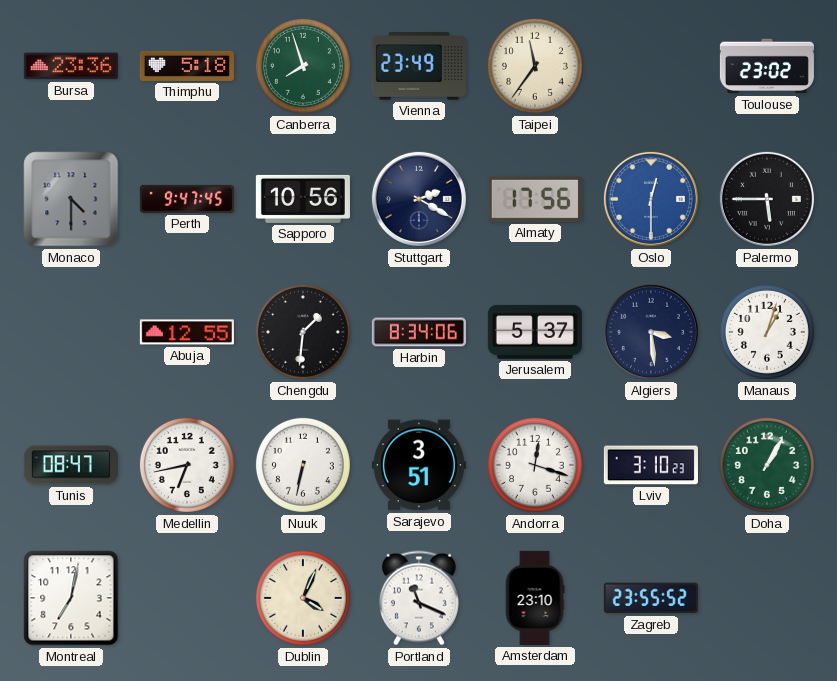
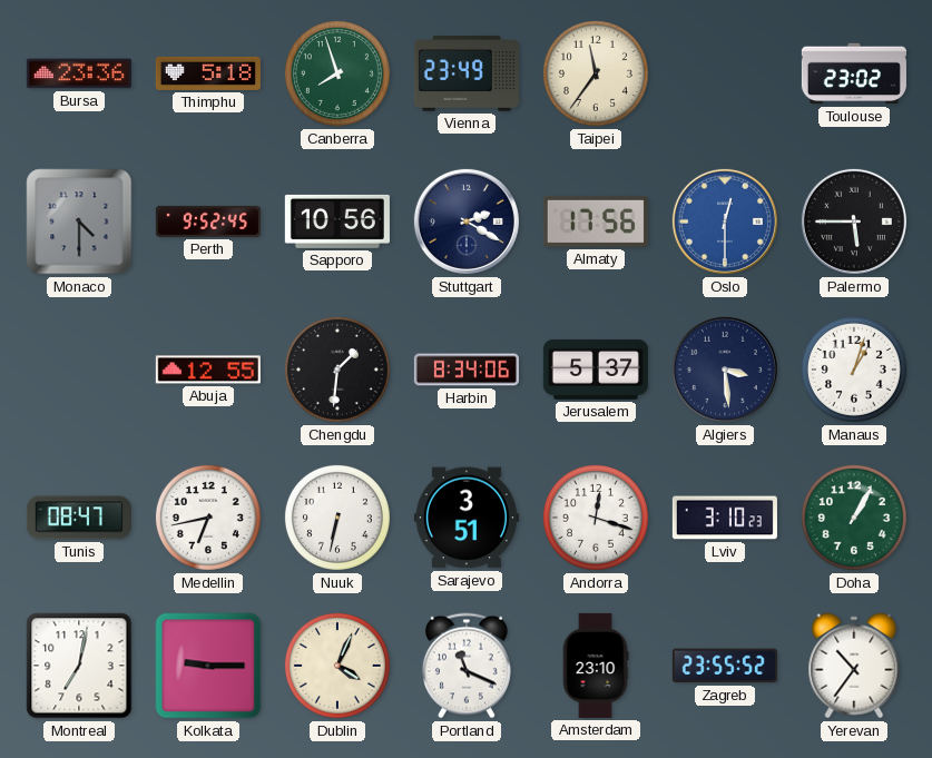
Perth: 9:47 -> 9:52 (208, 222)
Kolkata: none -> 9:15 (208, 666)
Yerevan: none -> 10:36 (854, 666)
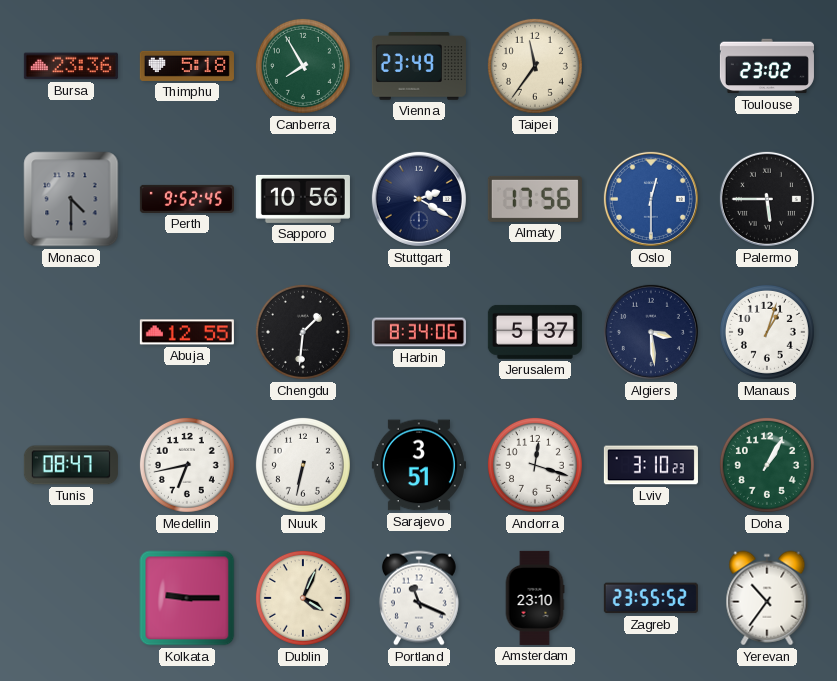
Canberra: 7:57 -> 7:55 (303, 66)
Montreal: 7:02 -> none (79, 666)
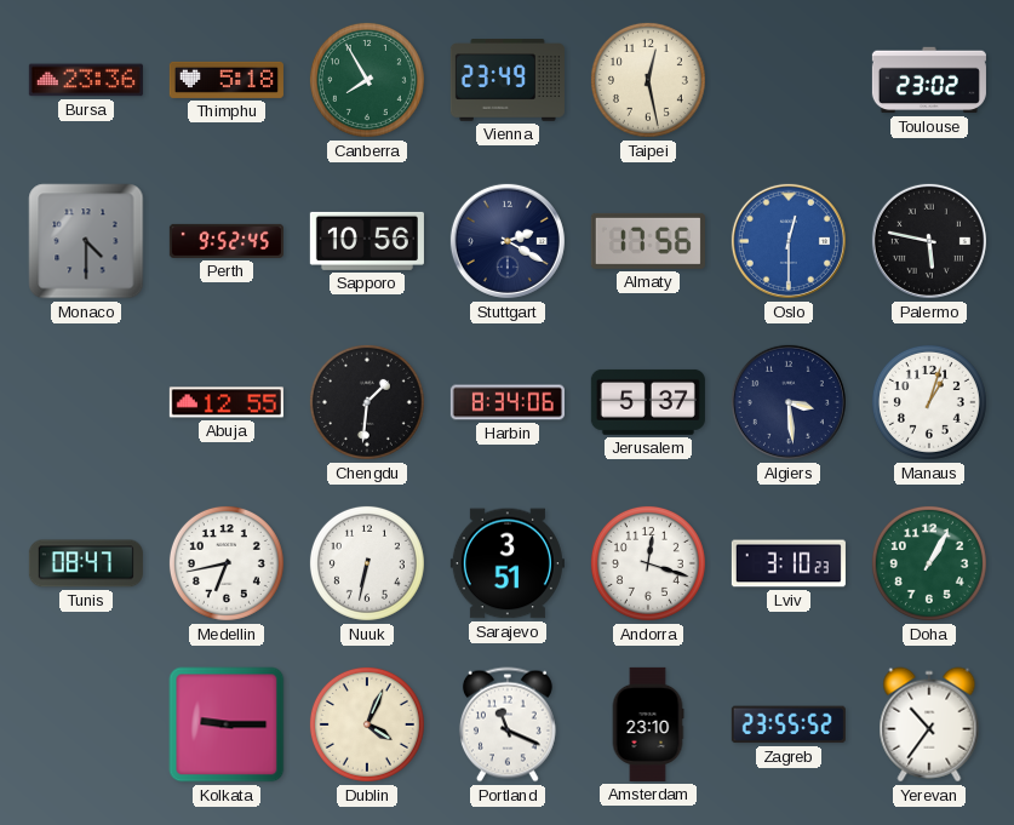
Taipei: 11:36 -> 12:28 (648, 80)
Palermo: 5:45 -> 5:47 (929, 241)
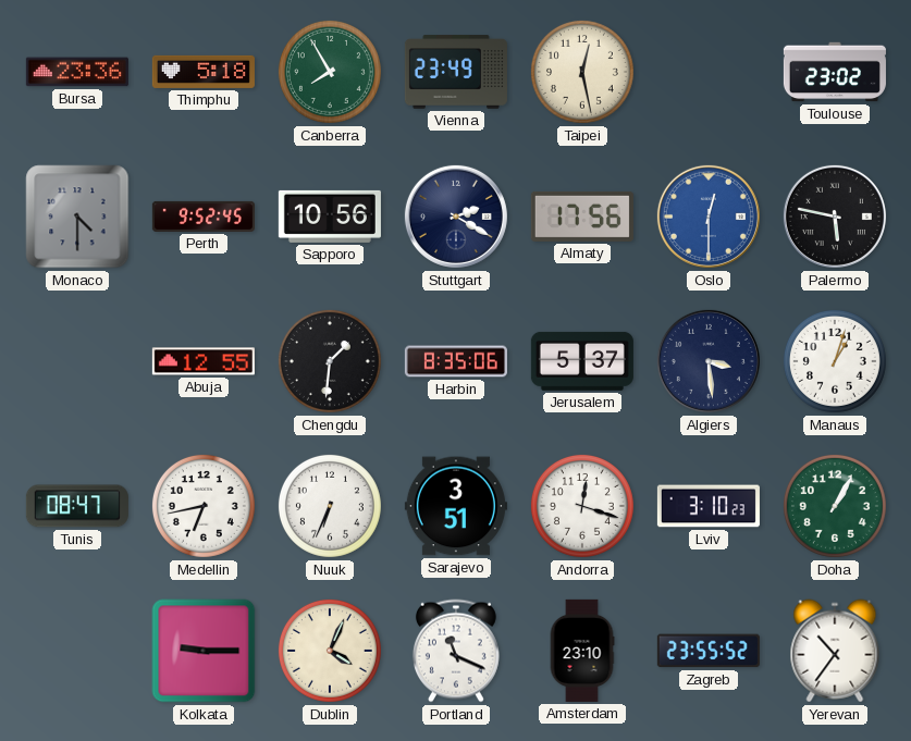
Harbin: 8:34 -> 8:35 (456, 361)
Nuuk: 6:32 -> 6:34 (330, 506)
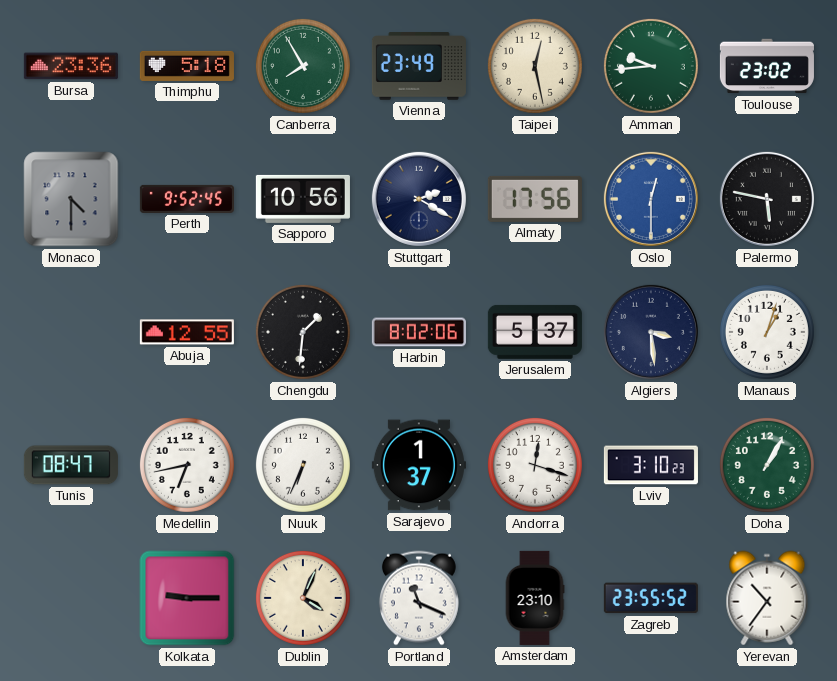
Amman: none -> 9:44 (651, 66)
Harbin: 8:35 -> 8:02 (419, 332)
Sarajevo: 3:51 -> 1:37 (419, 465)
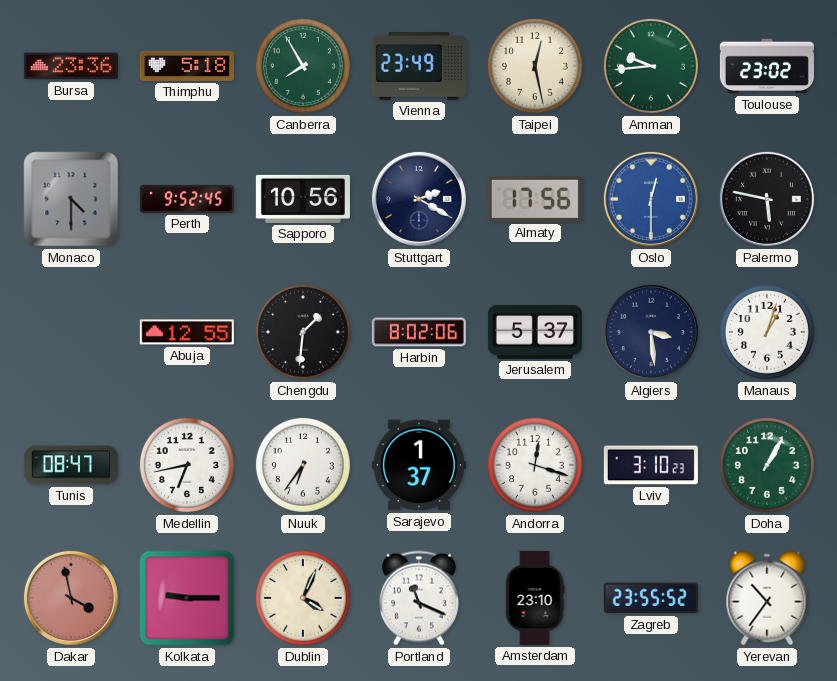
Nuuk: 6:34 -> 6:36 (303, 465)
Dakar: none -> 3:58 (71, 598)
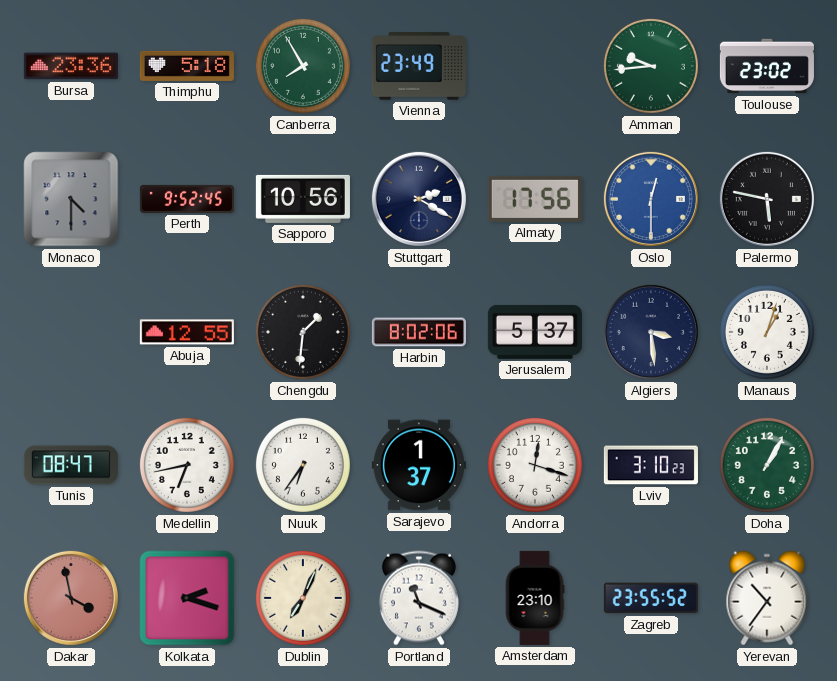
Taipei: 12:28 -> none (535, 66)
Kolkata: 9:15 -> 2:18 (187, 598)
Dublin: 4:04 -> 7:04 (303, 598)
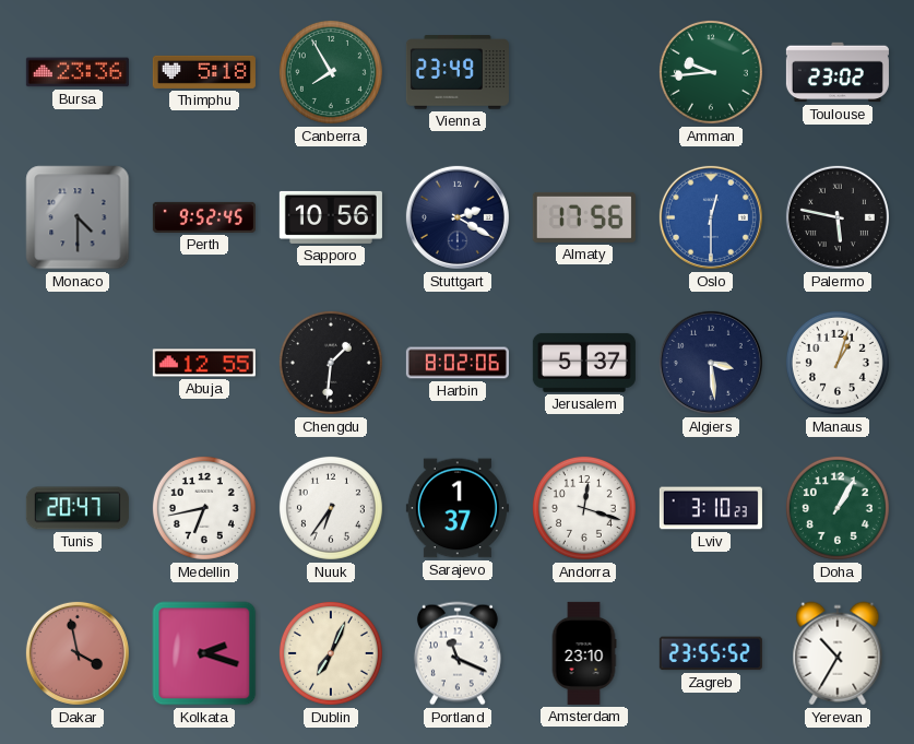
Tunis: 08:47 -> 20:47 (78, 508)
Yerevan: 10:36 -> 10:35 (838, 653)
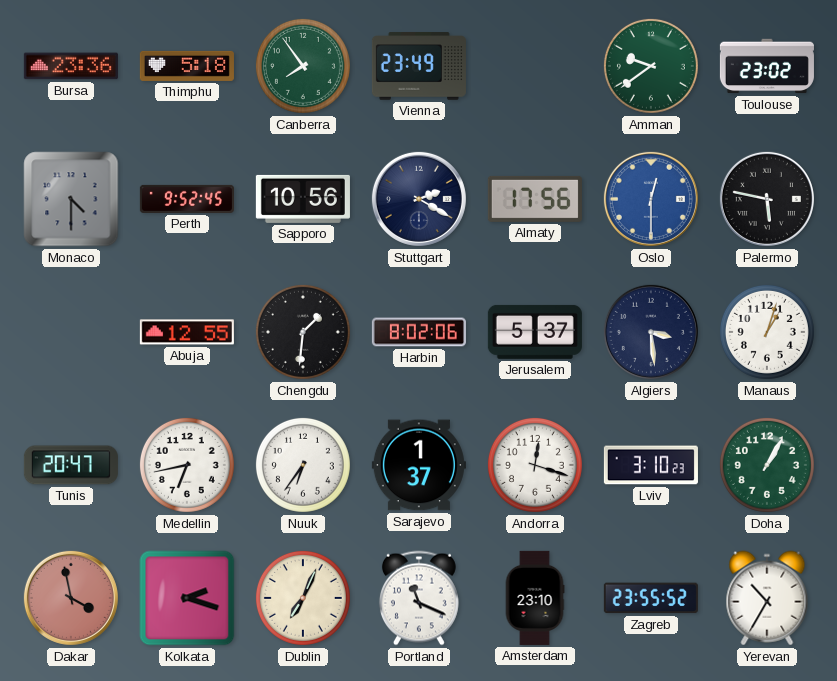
Canberra: 7:55 -> 7:54 (303, 66)
Amman: 9:44 -> 9:39 (651, 66)
